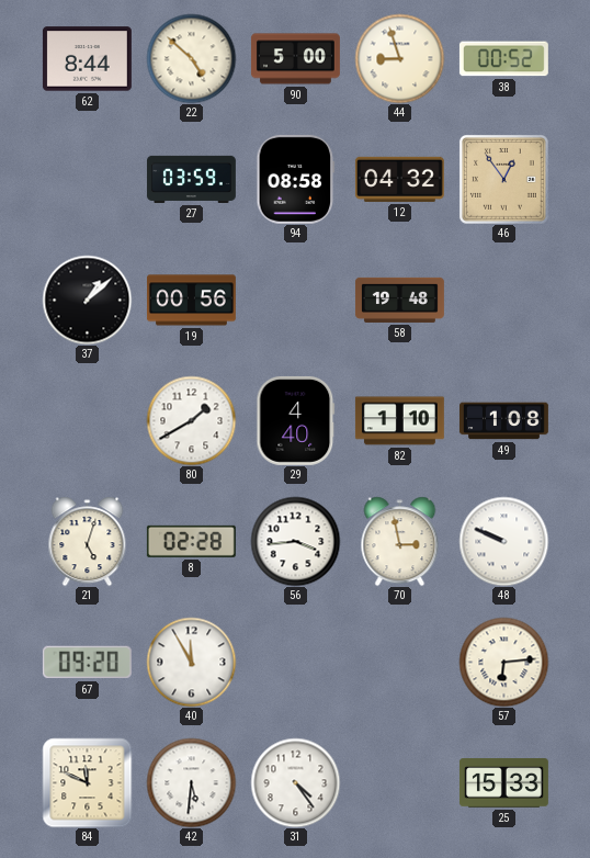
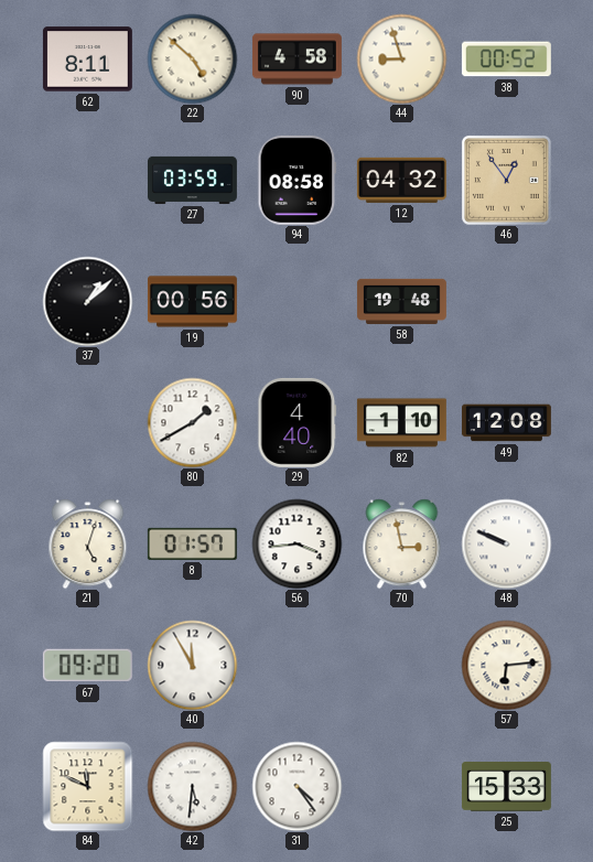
62: 8:44 -> 8:11 (87, 60)
90: 5:00 -> 4:58 (296, 60)
49: 1:08 -> 12:08 (506, 423)
8: 02:28 -> 01:57 (192, 543)
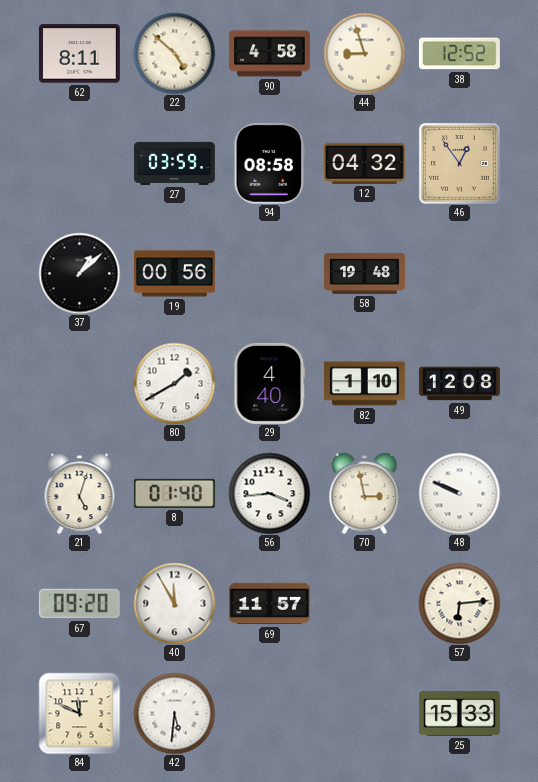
38: 00:52 -> 12:52 (459, 54)
8: 01:57 -> 01:40 (174, 493)
69: none -> 11:57 (269, 604)
31: 4:24 -> none (296, 786)
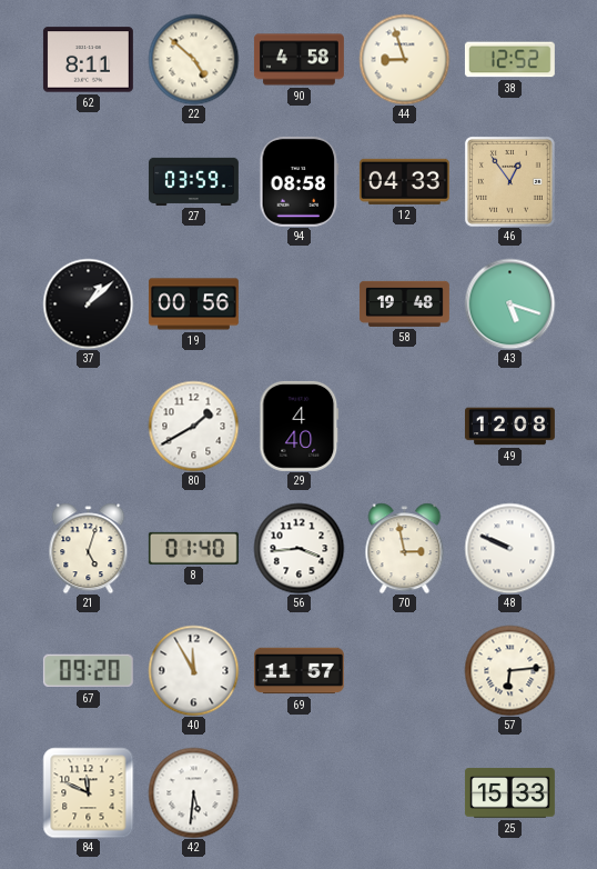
12: 04:32 -> 04:33 (404, 181)
43: none -> 5:18 (509, 303)
82: 1:10 -> none (364, 384)
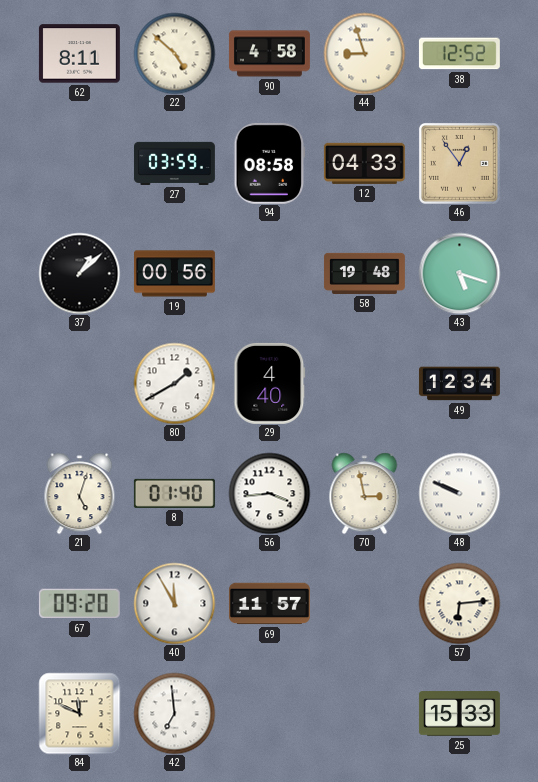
49: 12:08 -> 12:34 (459, 384)
42: 5:31 -> 6:59 (174, 713)
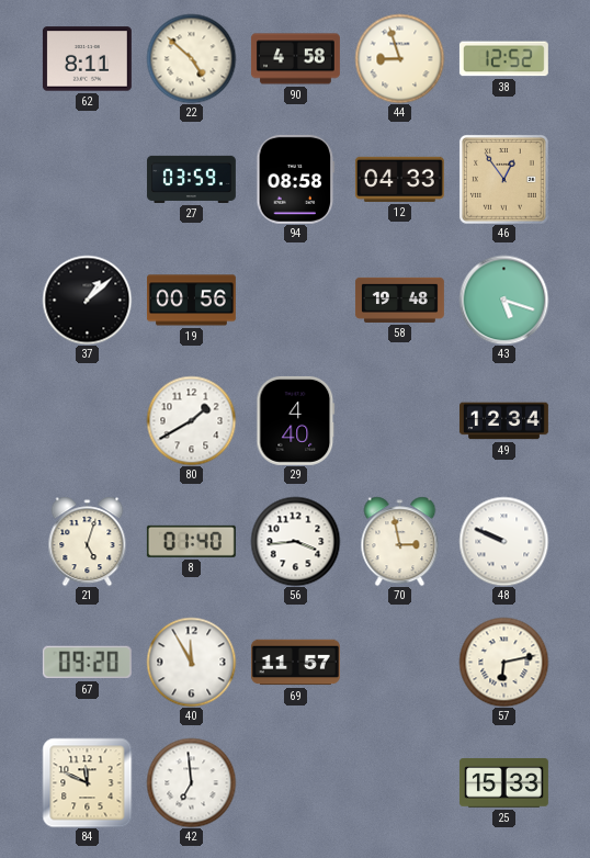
57: 6:14 -> 6:13 (503, 662)
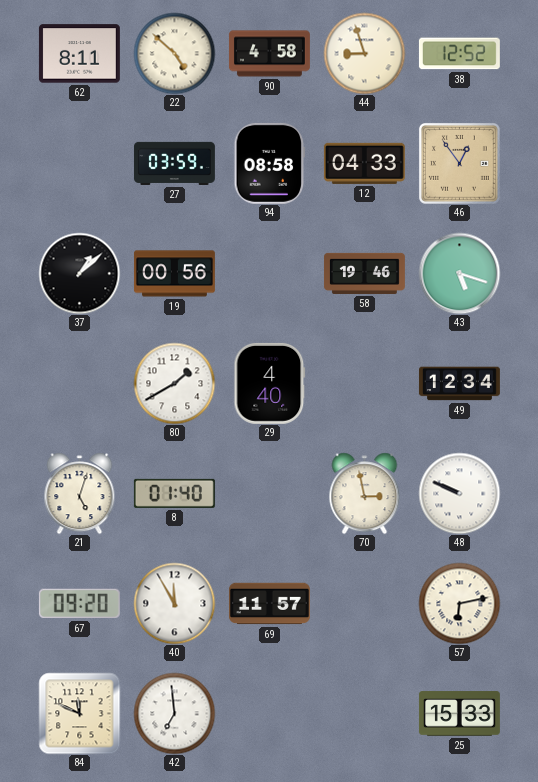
58: 19:48 -> 19:46 (364, 273)
56: 3:44 -> none (295, 541)
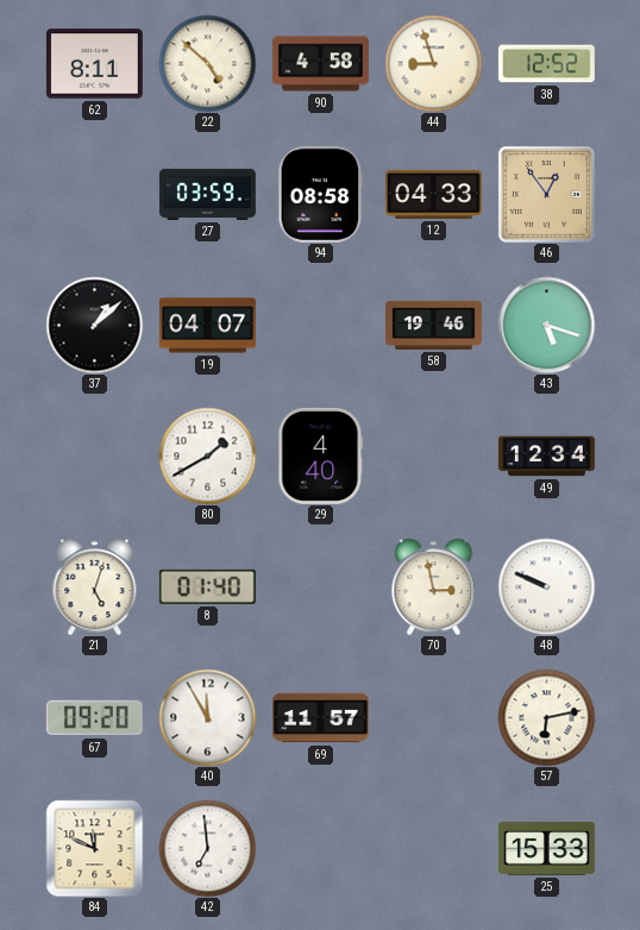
19: 00:56 -> 04:07 (207, 326)
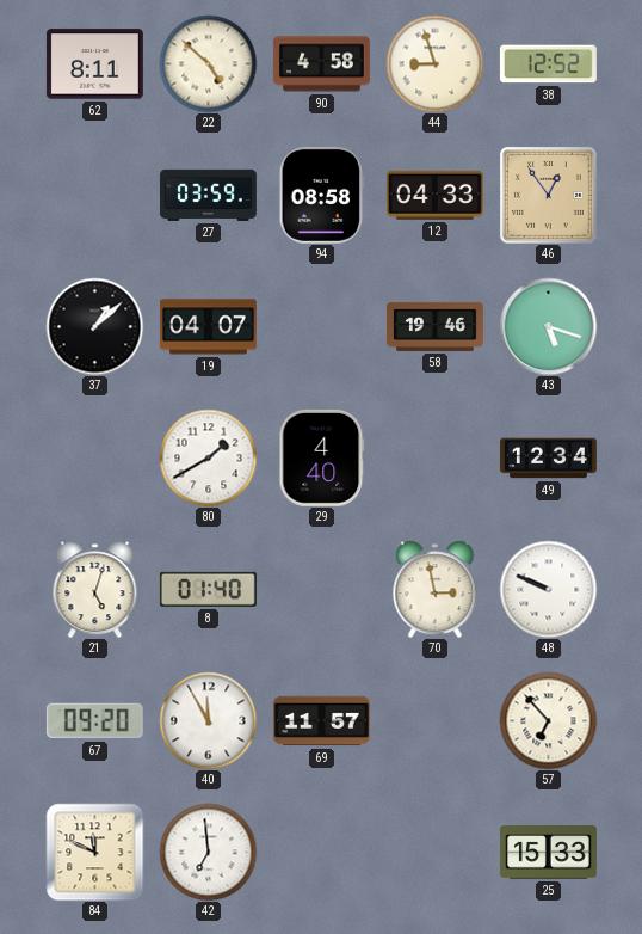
57: 6:13 -> 6:53 (548, 720)
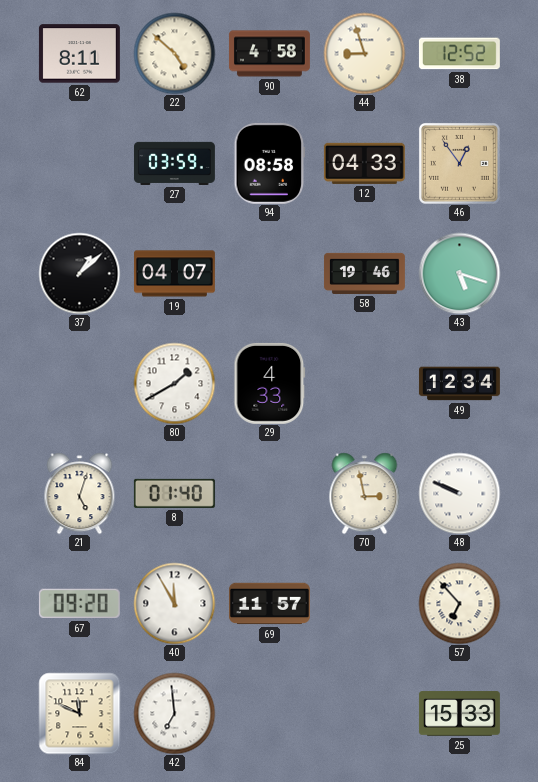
29: 4:40 -> 4:33 (270, 383)
